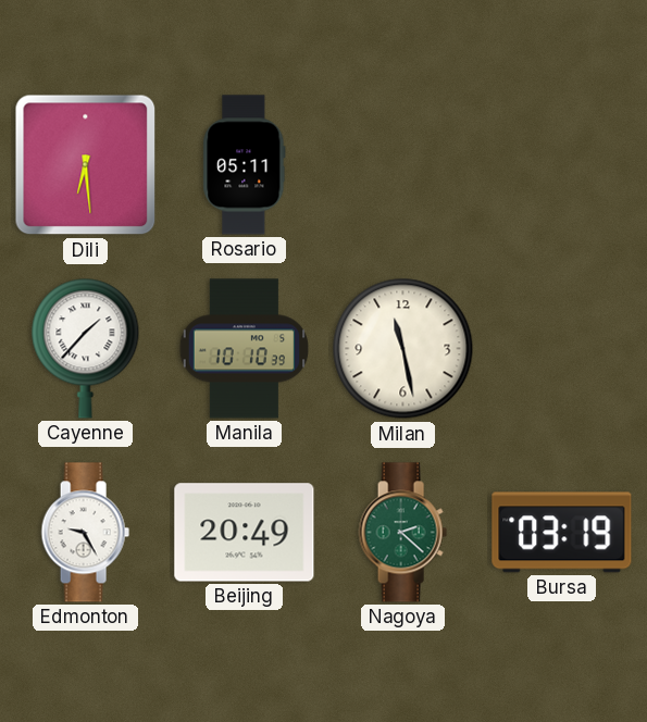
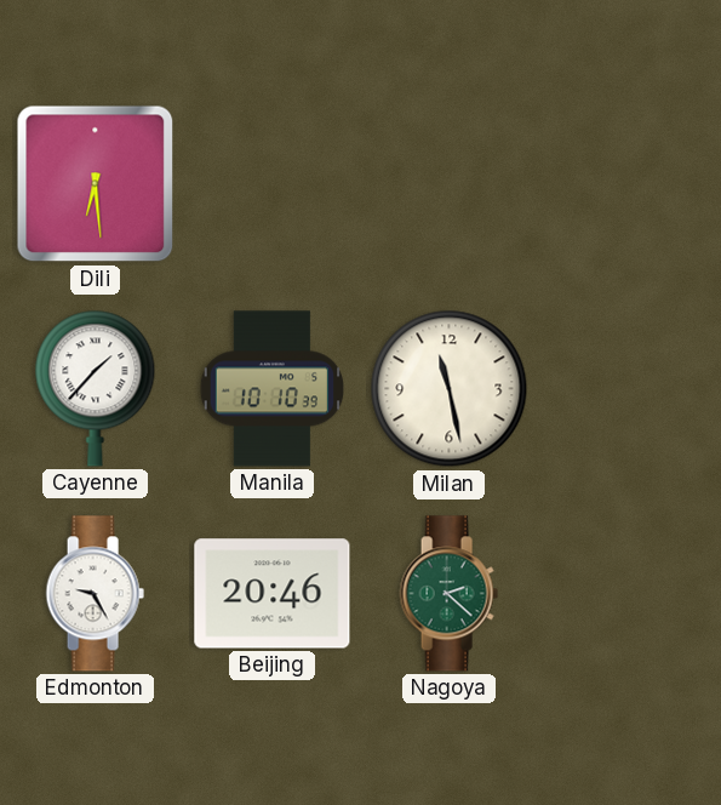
Rosario: 05:11 -> none (245, 165)
Beijing: 20:49 -> 20:46 (273, 594)
Bursa: 03:19 -> none (562, 533)
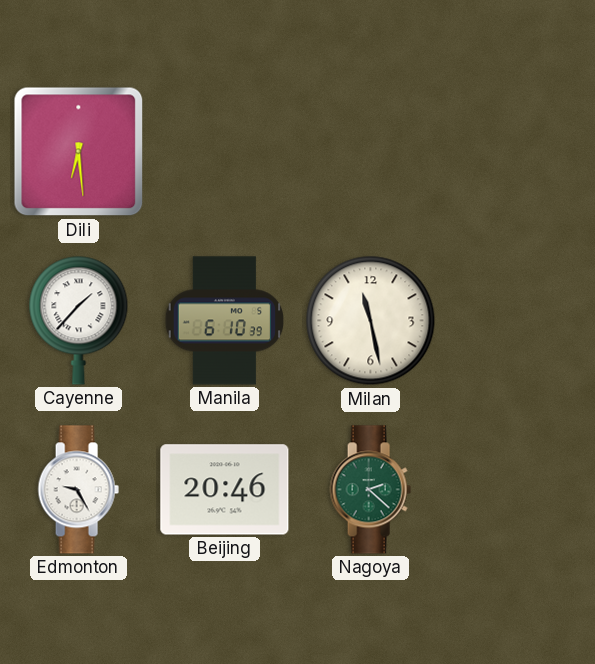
Manila: 10:10 -> 6:10 (225, 321)
